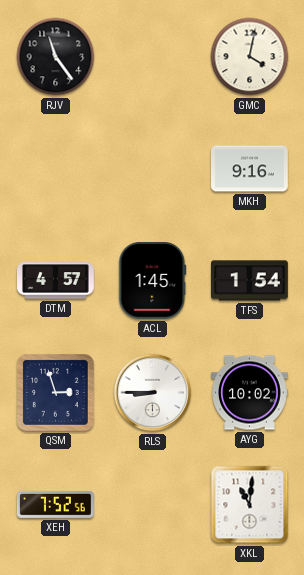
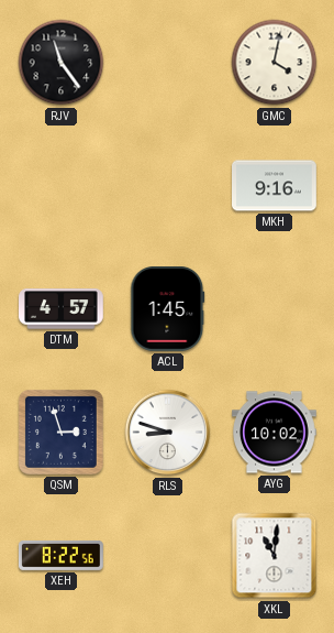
TFS: 1:54 -> none (250, 281)
RLS: 8:45 -> 8:48 (168, 433)
XEH: 7:52 -> 8:22 (62, 555)
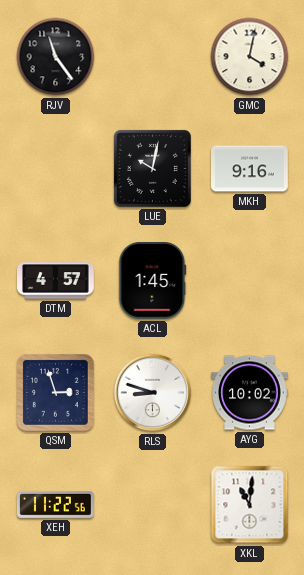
LUE: none -> 10:02 (152, 168)
XEH: 8:22 -> 11:22 (56, 504)
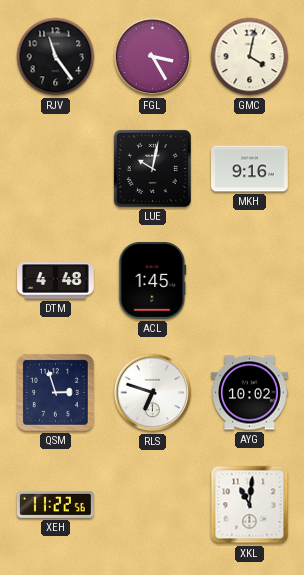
FGL: none -> 3:25 (153, 57)
DTM: 4:57 -> 4:48 (56, 281)
RLS: 8:48 -> 6:48 (153, 393)
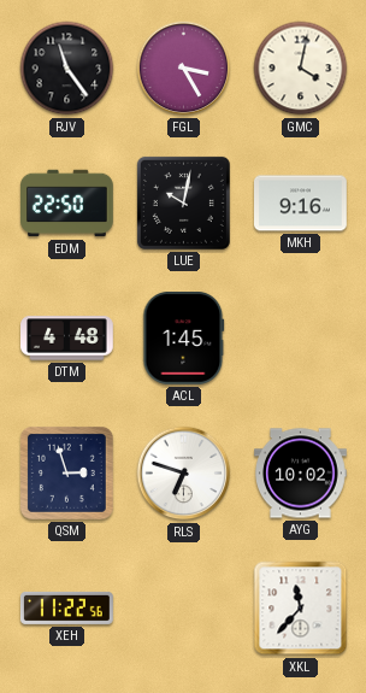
EDM: none -> 22:50 (67, 204)
XKL: 11:01 -> 11:37 (301, 609)
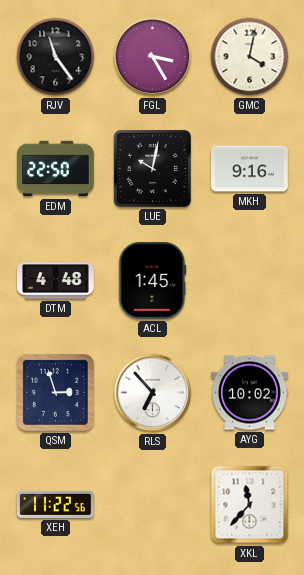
RLS: 6:48 -> 6:53 (153, 393)
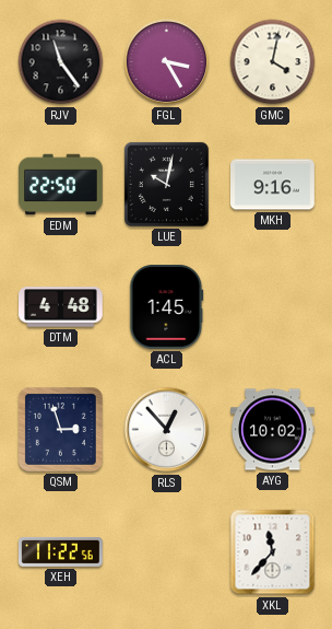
RLS: 6:53 -> 12:53 (167, 430)
